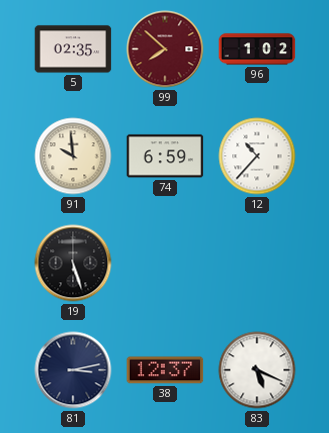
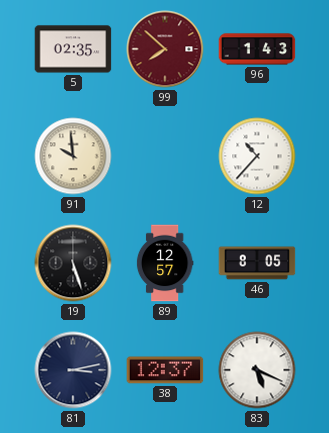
96: 1:02 -> 1:43 (257, 49)
74: 6:59 -> none (165, 156)
89: none -> 12:57 (165, 263)
46: none -> 8:05 (257, 263)
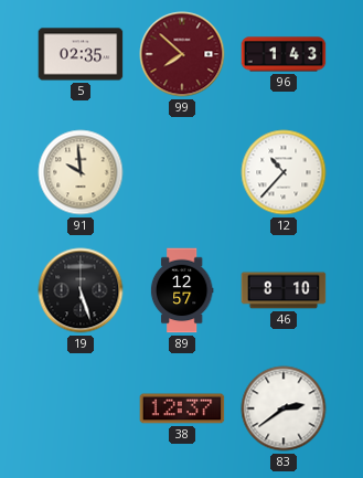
46: 8:05 -> 8:10 (284, 290)
81: 3:13 -> none (73, 370)
83: 5:19 -> 2:39 (284, 408)
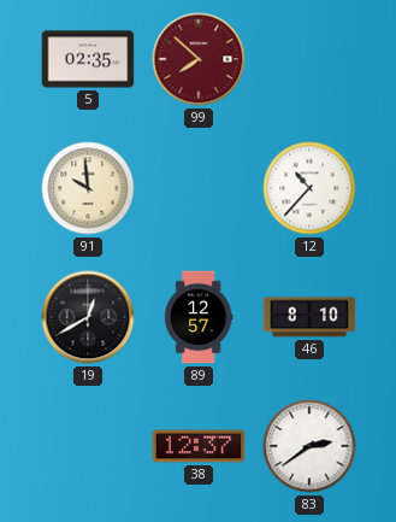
96: 1:43 -> none (284, 54)
19: 5:27 -> 12:40 (88, 317)
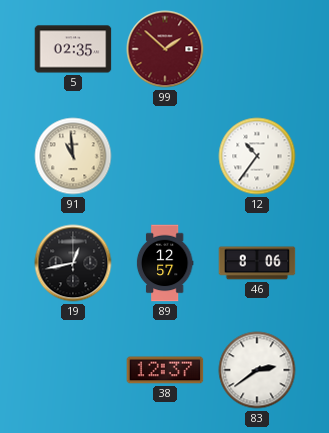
99: 7:52 -> 1:52 (165, 49)
91: 9:59 -> 10:59 (73, 156)
12: 10:37 -> 10:36 (257, 156)
19: 12:40 -> 12:43 (73, 263)
46: 8:10 -> 8:06 (257, 263)
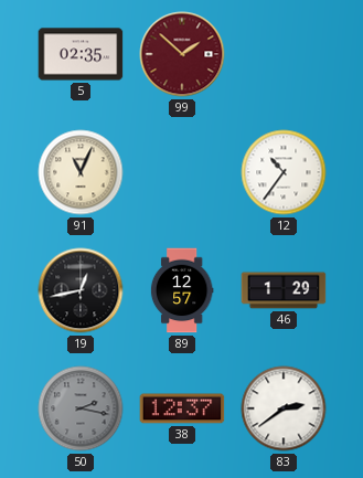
91: 10:59 -> 11:04 (81, 172)
46: 8:06 -> 1:29 (284, 290)
50: none -> 2:17 (81, 408)
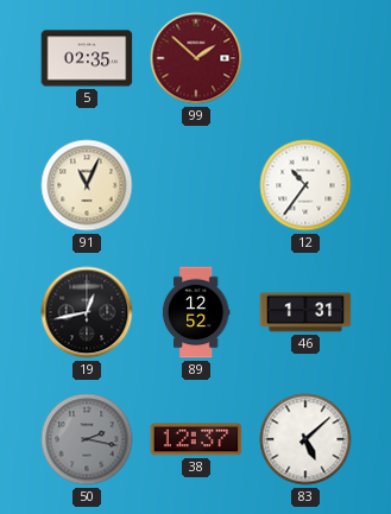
89: 12:57 -> 12:52 (196, 312)
46: 1:29 -> 1:31 (305, 312)
83: 2:39 -> 5:08 (305, 439)
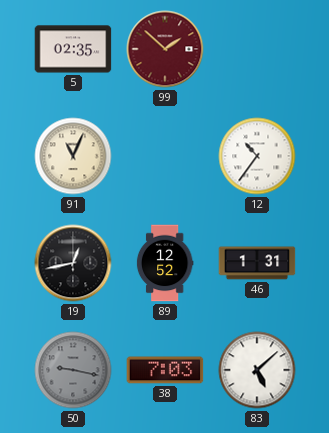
50: 2:17 -> 9:17 (73, 370)
38: 12:37 -> 7:03 (165, 370)
